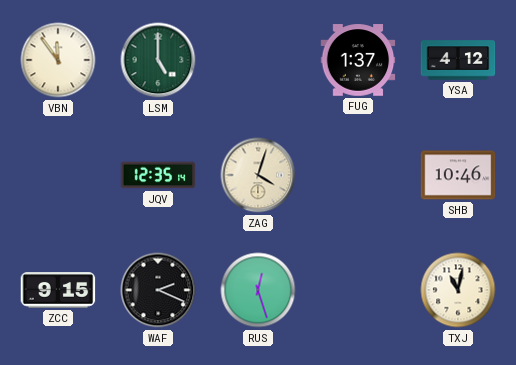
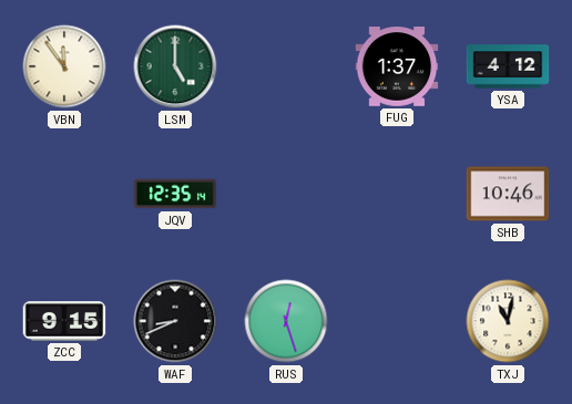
ZAG: 4:03 -> none (258, 175)
WAF: 2:19 -> 8:41 (175, 321)
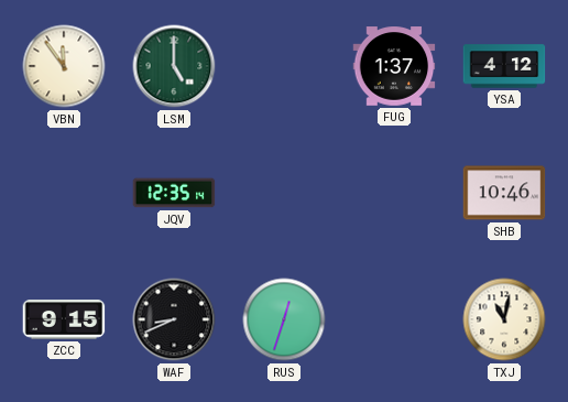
RUS: 12:27 -> 12:33 (284, 319)
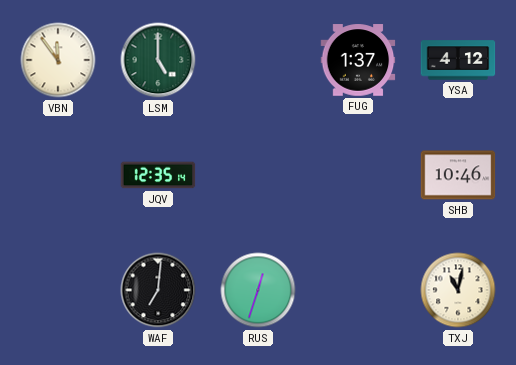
ZCC: 9:15 -> none (64, 319)
WAF: 8:41 -> 7:01 (158, 290)
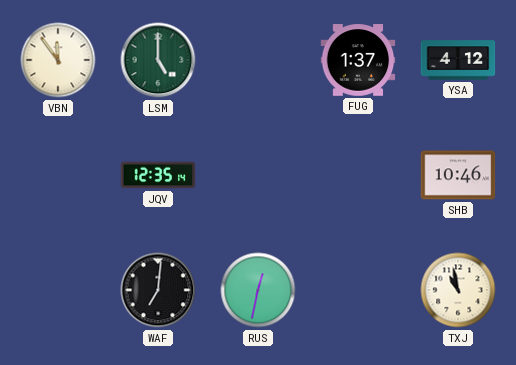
RUS: 12:33 -> 12:32 (258, 290)
TXJ: 11:02 -> 10:58 (458, 290)
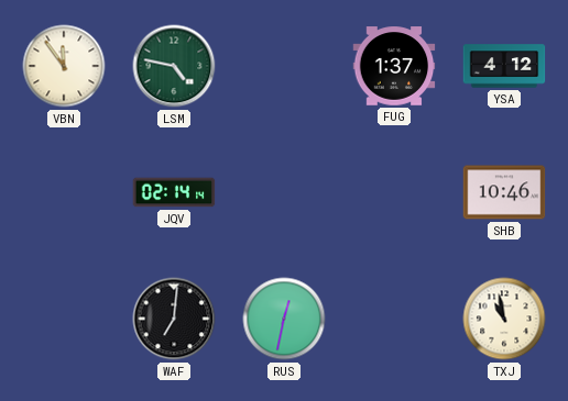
LSM: 5:00 -> 4:47 (174, 66)
JQV: 12:35 -> 02:14 (174, 192)
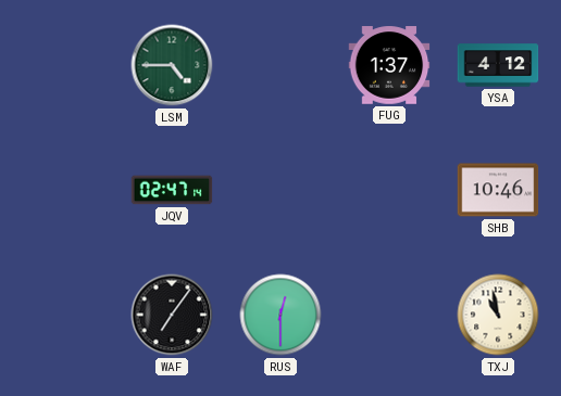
VBN: 11:54 -> none (64, 66)
LSM: 4:47 -> 4:45 (172, 65)
JQV: 02:14 -> 02:47 (172, 190)
WAF: 7:01 -> 7:06 (172, 315)
RUS: 12:32 -> 12:30 (280, 315)
